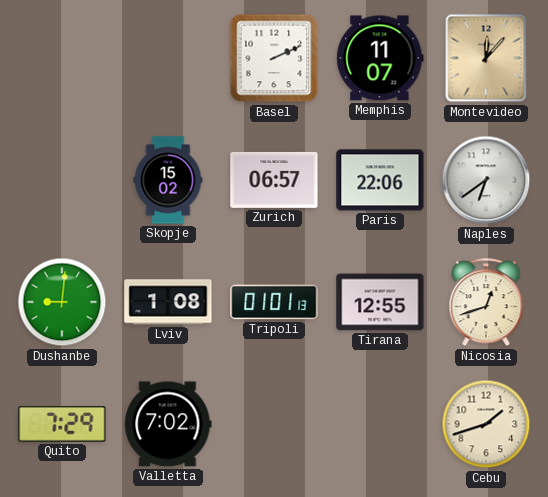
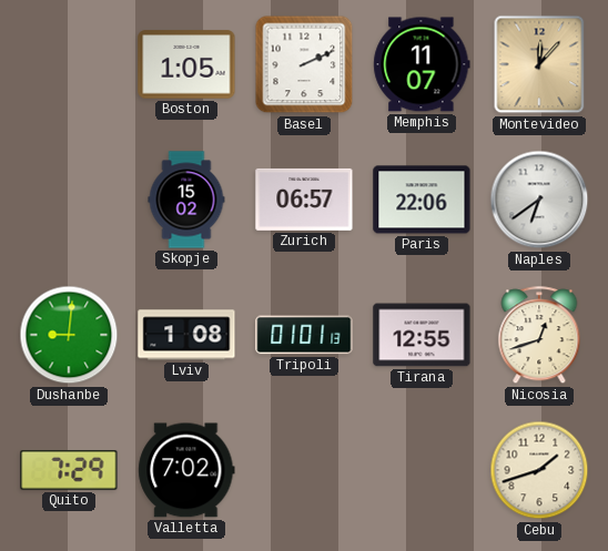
Boston: none -> 1:05 (186, 64)
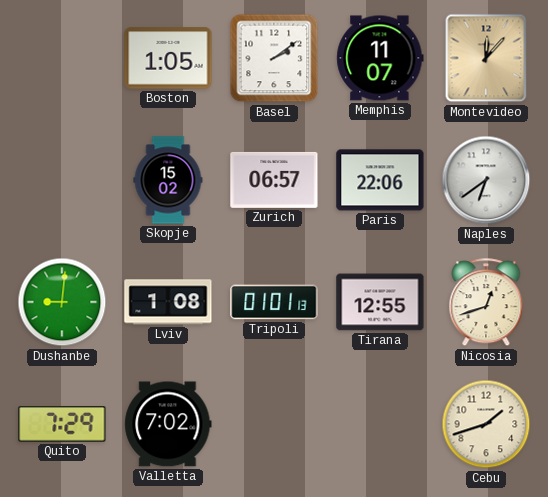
Basel: 2:11 -> 2:09 (274, 58)
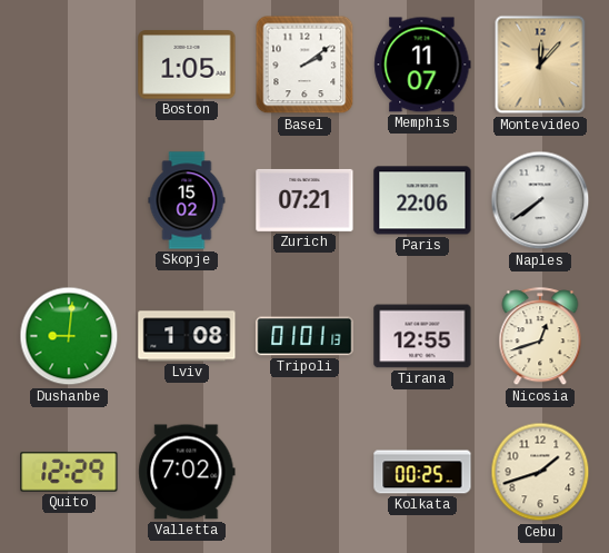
Zurich: 06:57 -> 07:21 (304, 200)
Naples: 6:39 -> 7:39 (540, 200)
Quito: 7:29 -> 12:29 (69, 473)
Kolkata: none -> 00:25 (422, 472)
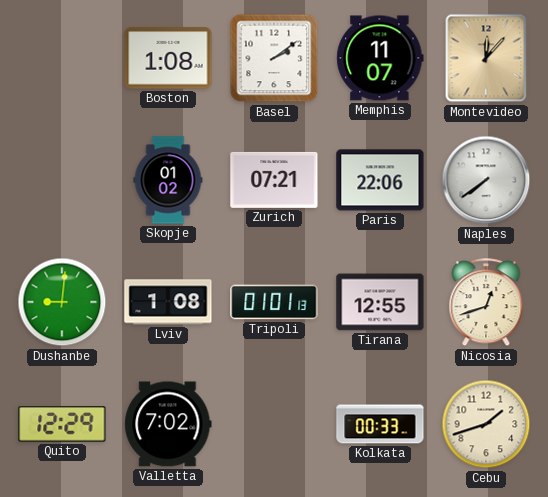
Boston: 1:05 -> 1:08 (168, 58)
Skopje: 15:02 -> 01:02 (168, 180)
Kolkata: 00:25 -> 00:33 (380, 424)
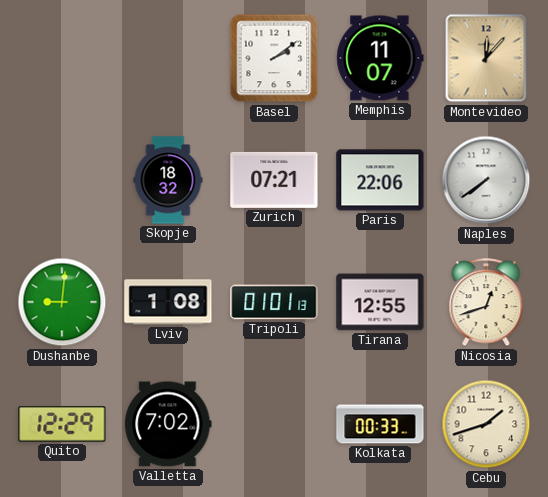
Boston: 1:08 -> none (168, 58)
Skopje: 01:02 -> 18:32 (168, 180)
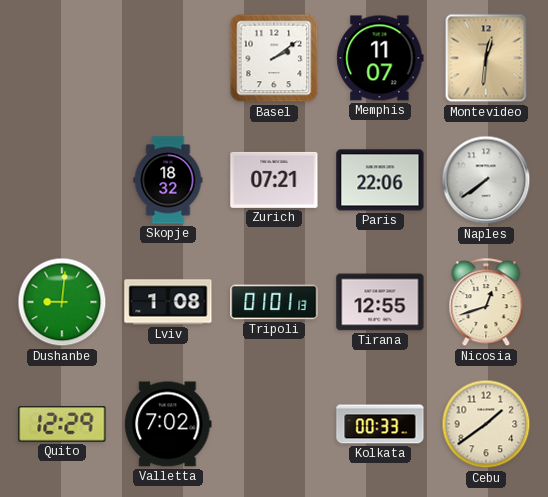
Montevideo: 12:07 -> 12:31 (486, 58)
Cebu: 1:42 -> 1:39 (486, 424)
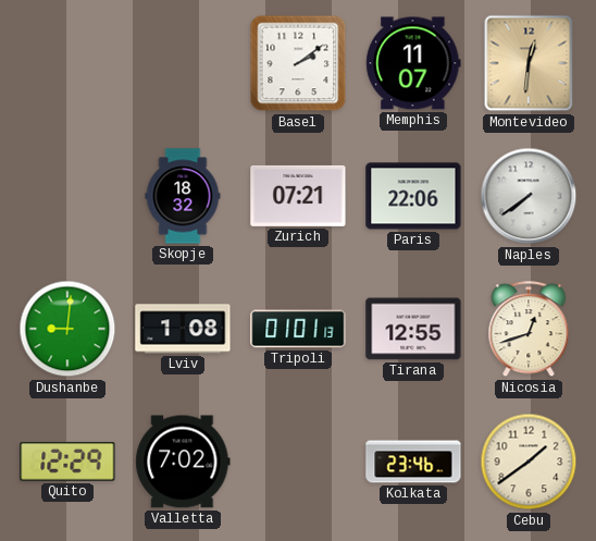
Kolkata: 00:33 -> 23:46 (413, 462)
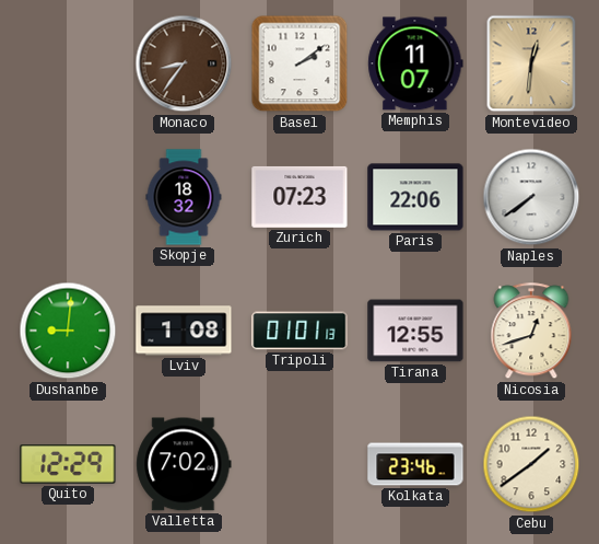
Monaco: none -> 8:36 (184, 63)
Zurich: 07:21 -> 07:23 (299, 197)
